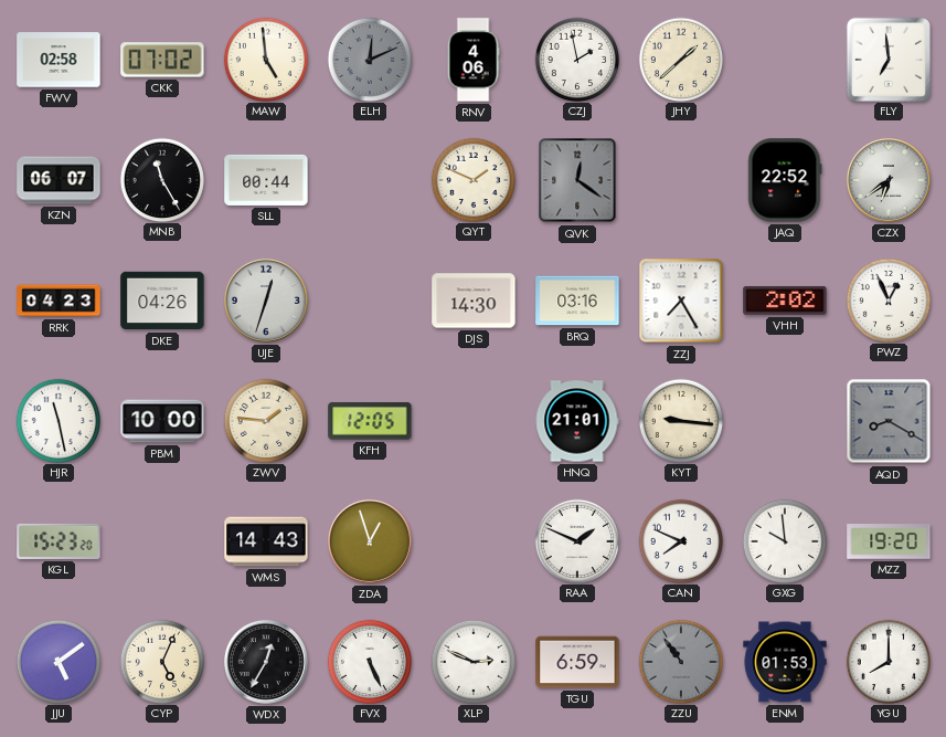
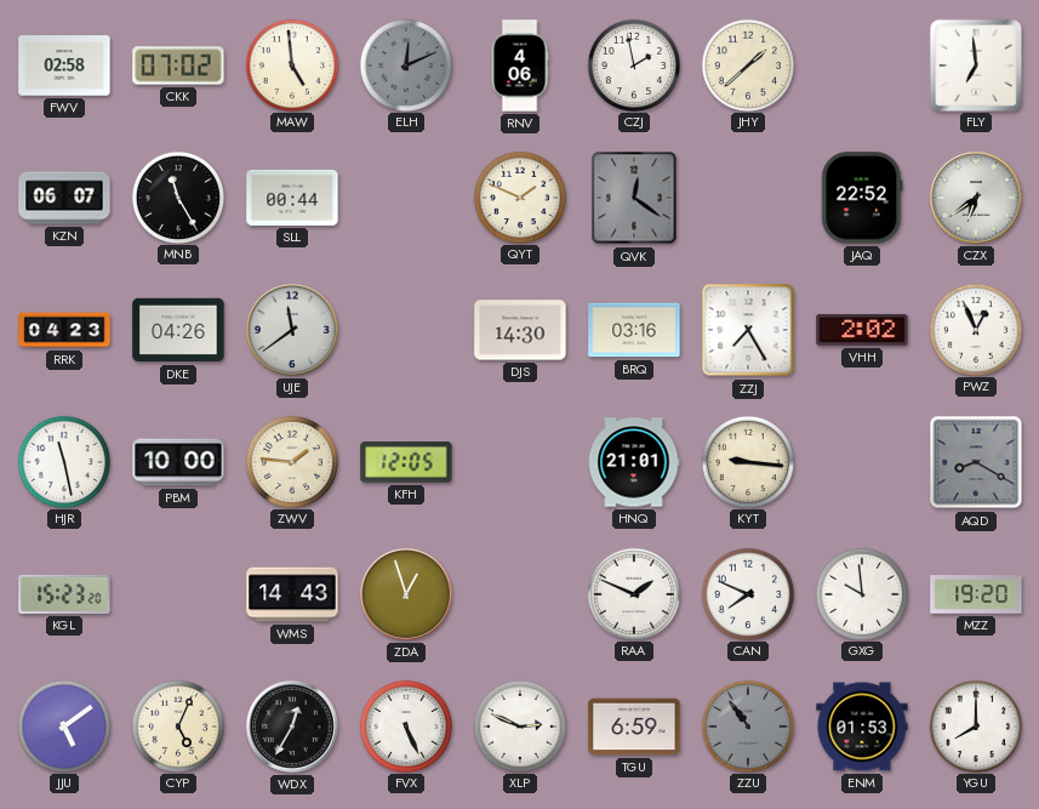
UJE: 12:33 -> 11:39 (292, 330)
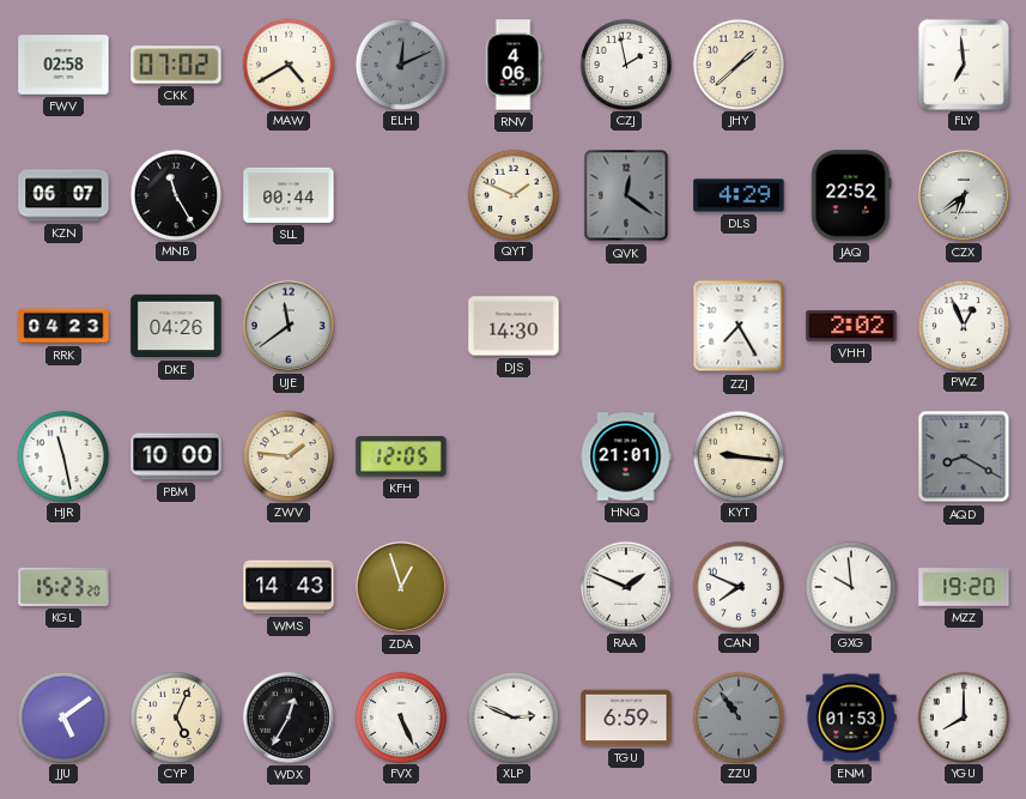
MAW: 4:59 -> 4:40 (287, 63)
DLS: none -> 4:29 (739, 195)
BRQ: 03:16 -> none (634, 330)
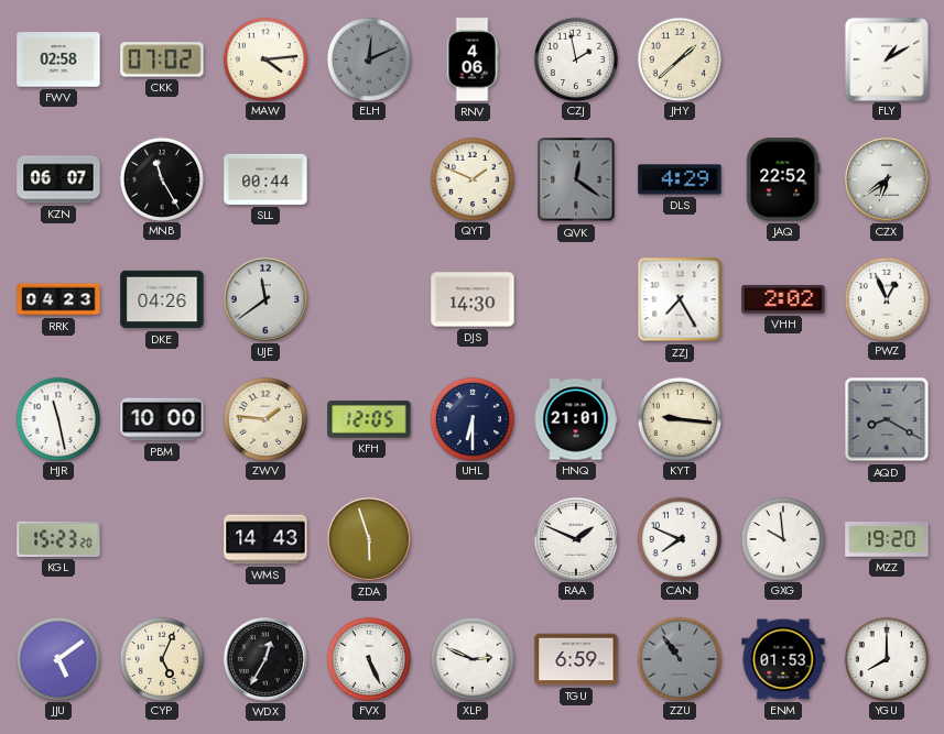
MAW: 4:40 -> 4:14 (264, 58)
FLY: 6:59 -> 1:10 (886, 58)
UHL: none -> 6:30 (471, 418)
ZDA: 12:57 -> 5:57 (369, 539)
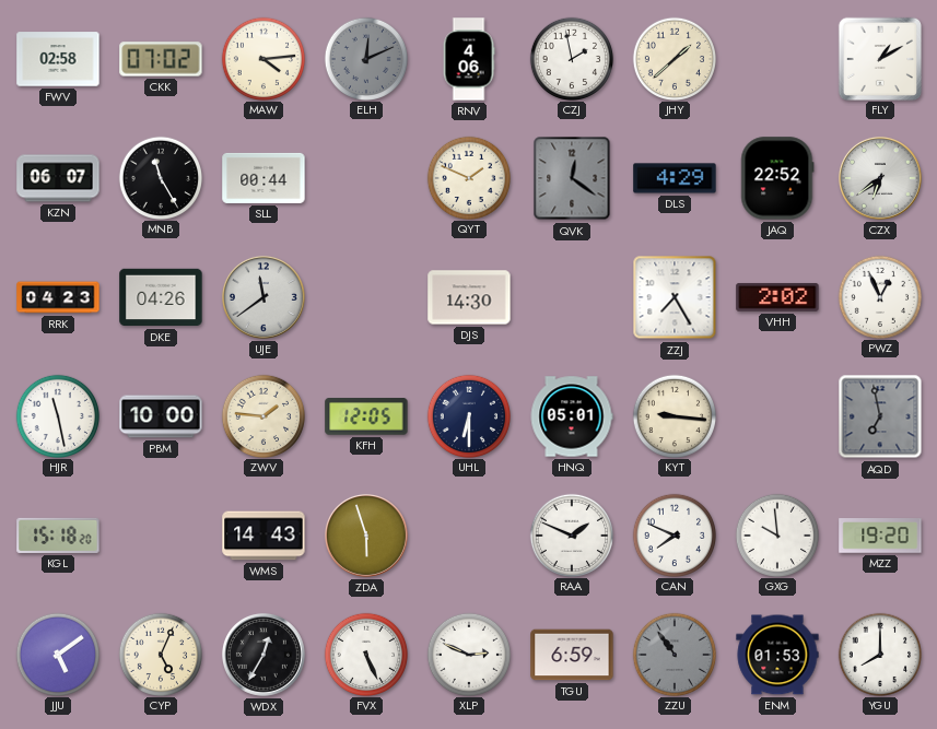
HNQ: 21:01 -> 05:01 (572, 416)
AQD: 8:20 -> 6:58 (880, 416)
KGL: 15:23 -> 15:18 (58, 536)
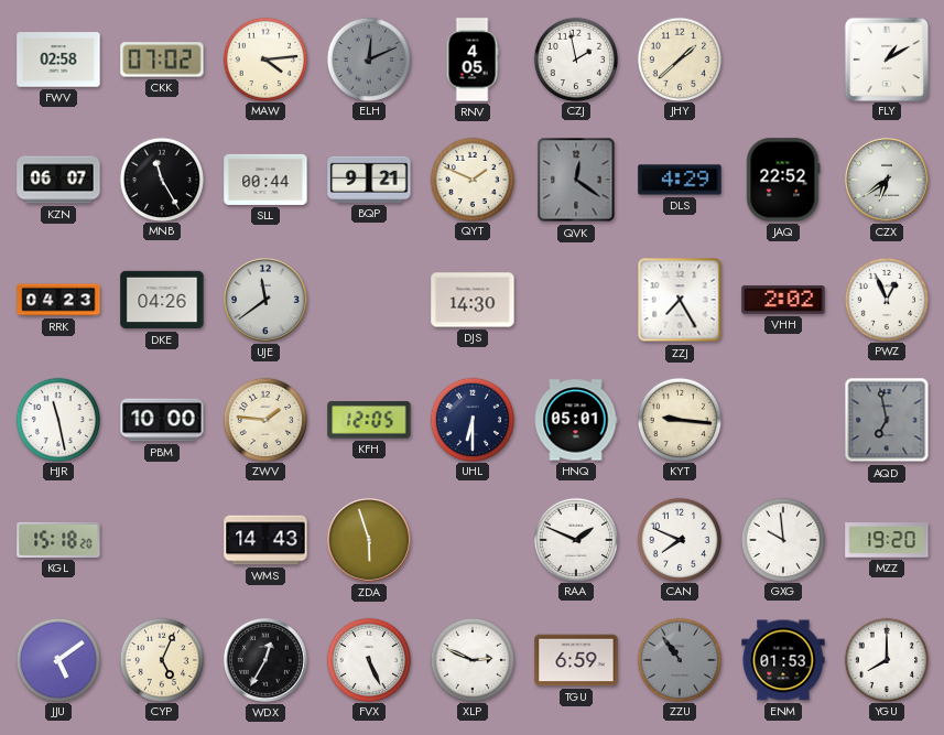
RNV: 4:06 -> 4:05 (473, 60)
BQP: none -> 9:21 (369, 180)
